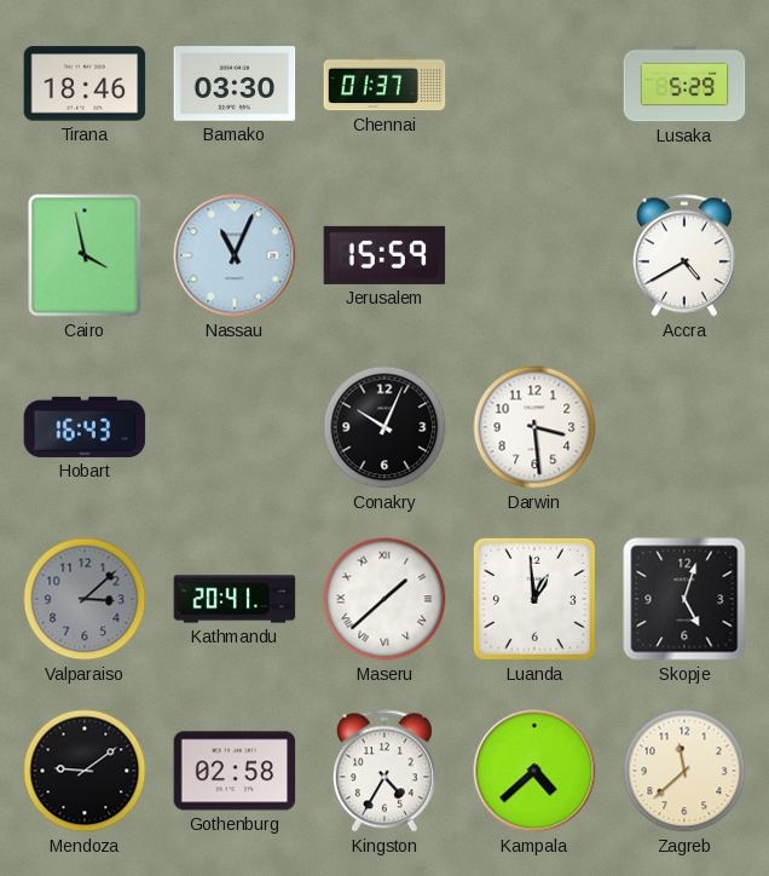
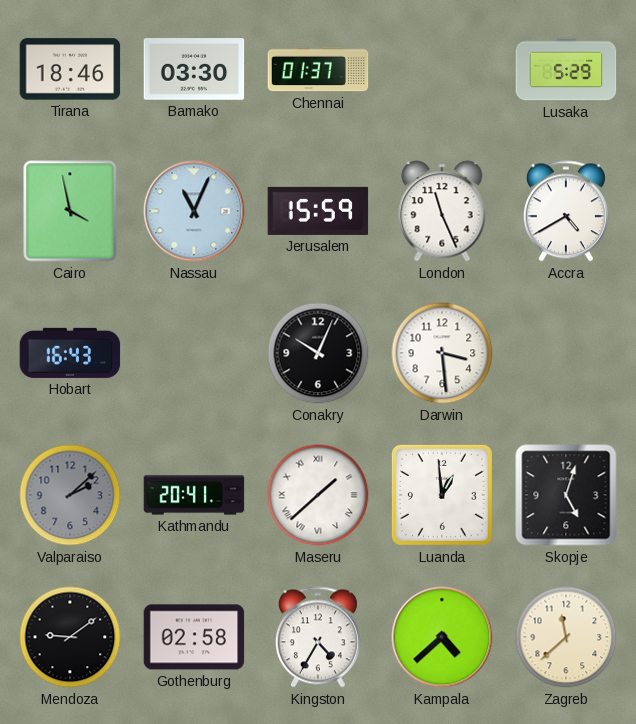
London: none -> 11:26 (442, 211)
Valparaiso: 3:08 -> 2:08 (70, 495)
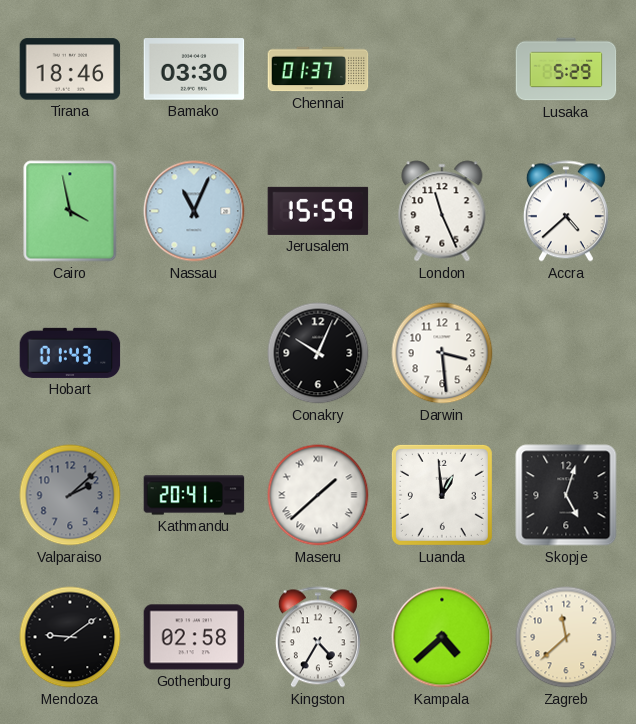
Accra: 4:40 -> 4:38 (566, 211)
Hobart: 16:43 -> 01:43 (70, 353)
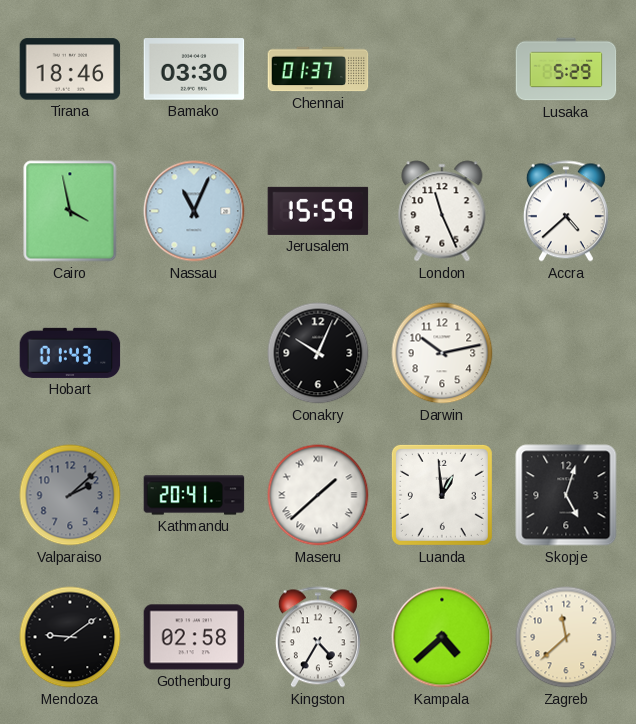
Darwin: 3:29 -> 10:13 (442, 353)
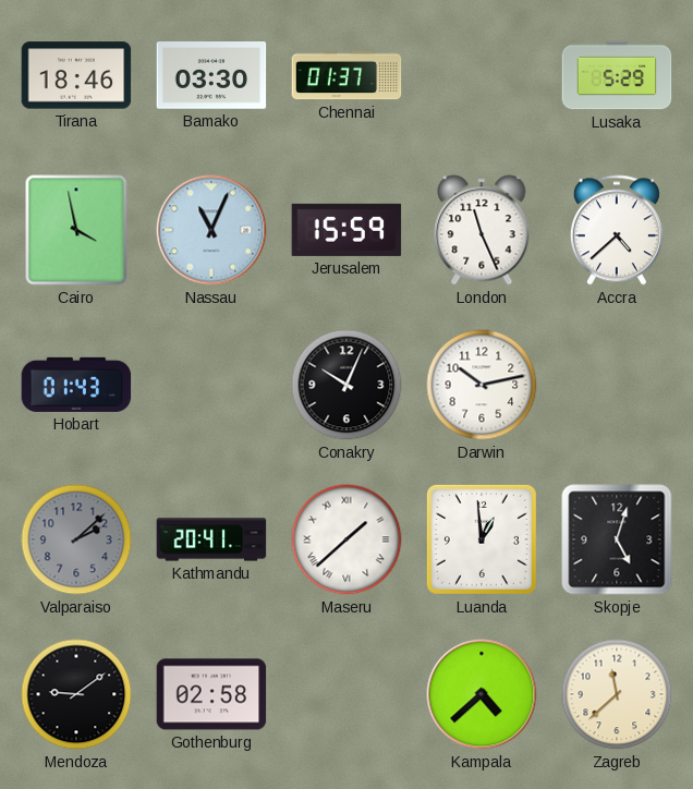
Kingston: 4:35 -> none (318, 637)
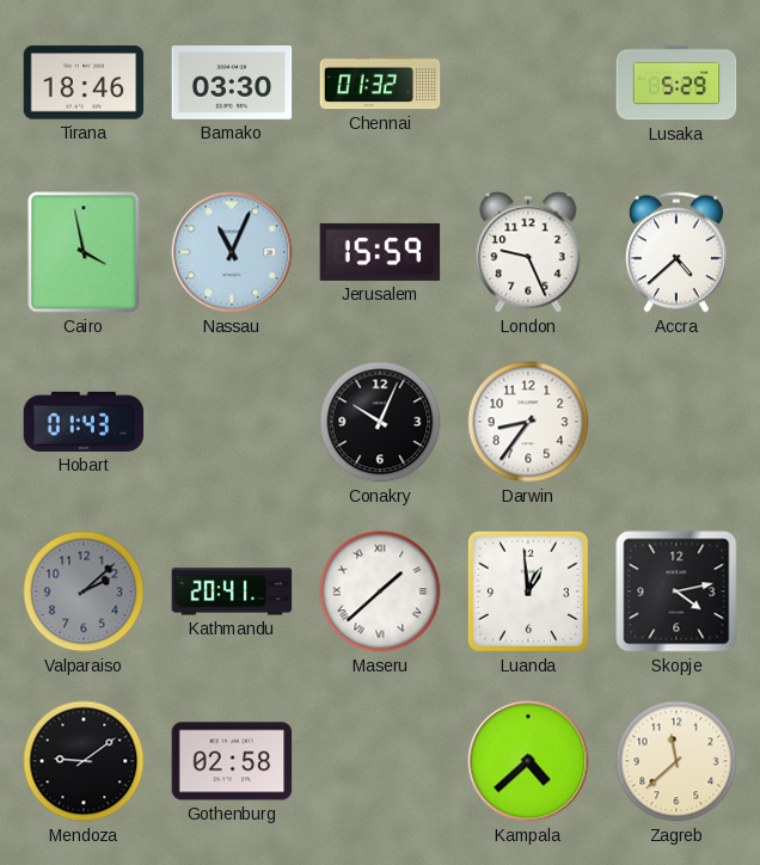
Chennai: 01:37 -> 01:32 (380, 82)
London: 11:26 -> 9:26 (528, 252)
Darwin: 10:13 -> 8:36 (528, 422)
Skopje: 5:03 -> 4:13 (676, 591)
